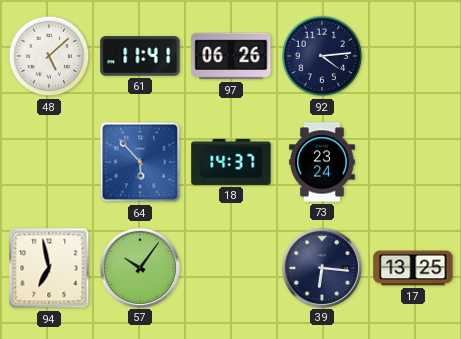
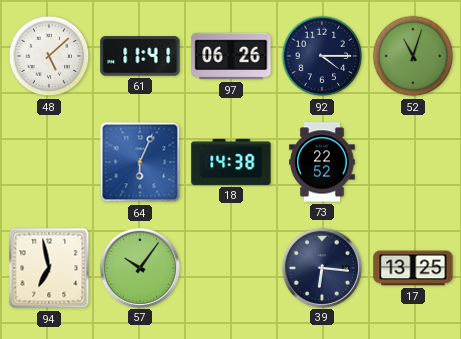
92: 4:14 -> 4:15 (322, 56)
52: none -> 11:03 (413, 56)
64: 5:53 -> 6:04 (140, 162)
18: 14:37 -> 14:38 (231, 162)
73: 23:24 -> 22:52 (322, 162)
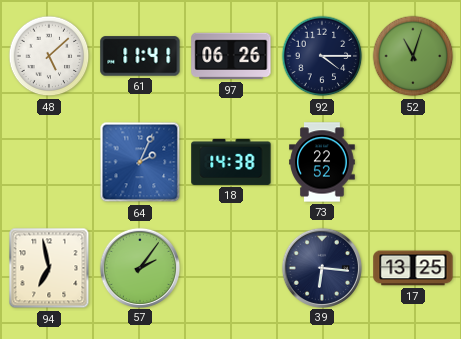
64: 6:04 -> 2:04 (140, 162)
57: 10:06 -> 2:06 (139, 267)
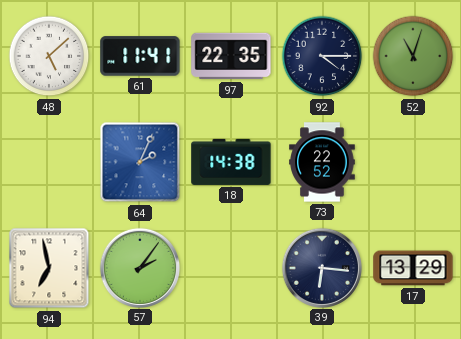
97: 06:26 -> 22:35 (231, 56)
17: 13:25 -> 13:29 (413, 268)
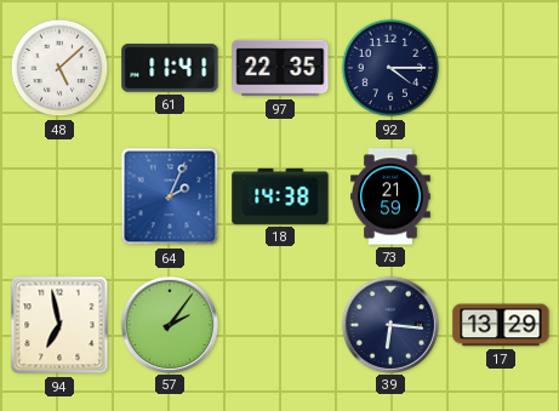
52: 11:03 -> none (413, 56)
73: 22:52 -> 21:59 (390, 196)
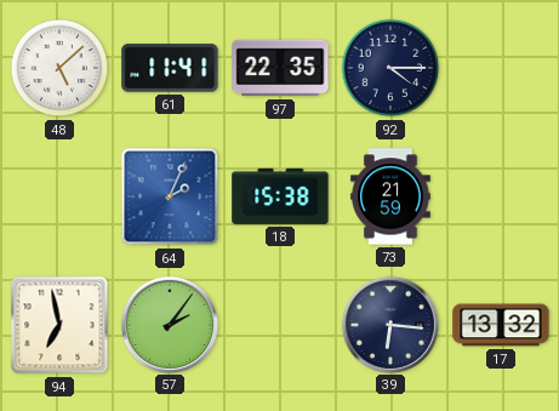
18: 14:38 -> 15:38 (280, 196)
17: 13:29 -> 13:32 (501, 325)
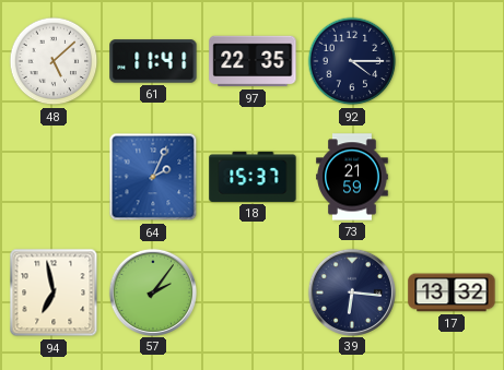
18: 15:38 -> 15:37 (253, 177)
